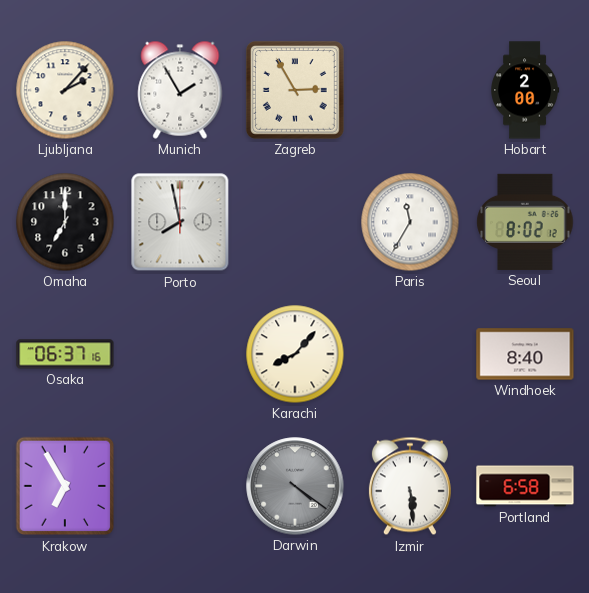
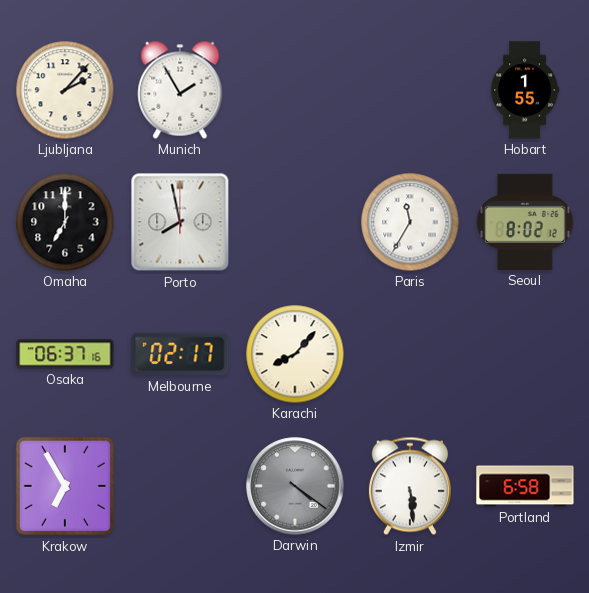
Zagreb: 2:55 -> none (295, 90)
Hobart: 2:00 -> 1:55 (525, 90)
Melbourne: none -> 02:17 (180, 354)
Windhoek: 8:40 -> none (525, 354)
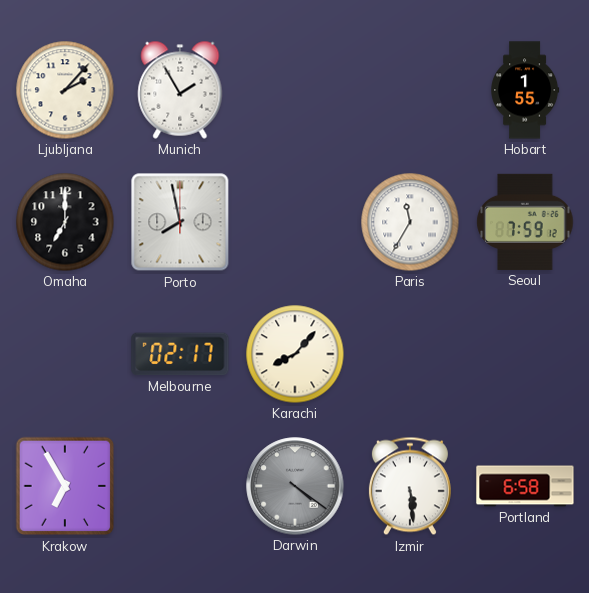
Seoul: 8:02 -> 7:59 (525, 222)
Osaka: 06:37 -> none (65, 354)
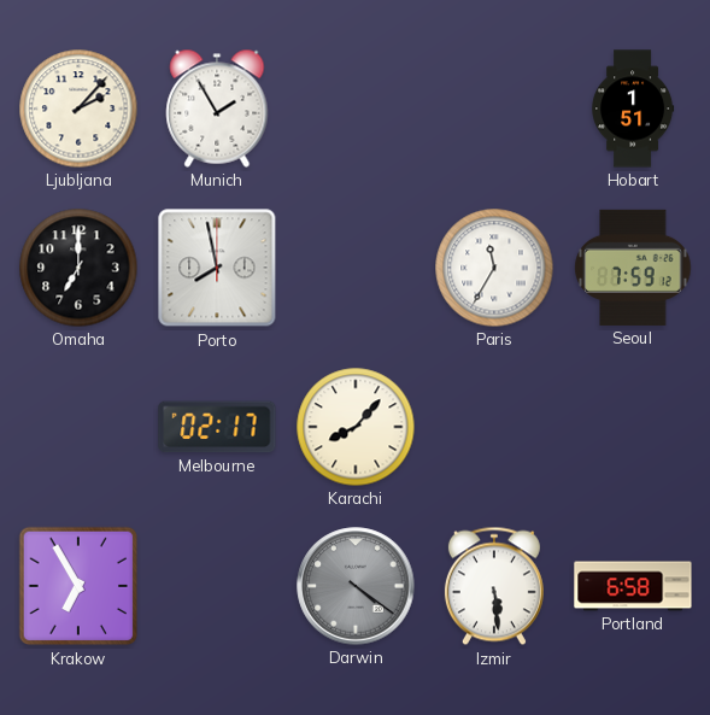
Hobart: 1:55 -> 1:51 (633, 109)
